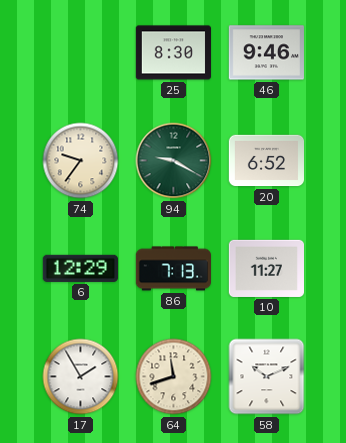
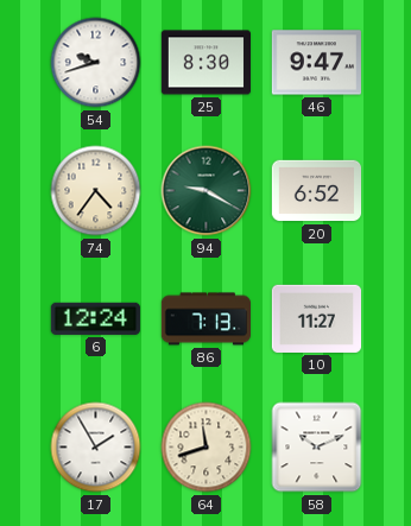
54: none -> 9:42 (96, 63)
46: 9:46 -> 9:47 (316, 63)
74: 9:36 -> 4:36 (96, 191)
6: 12:29 -> 12:24 (95, 318)
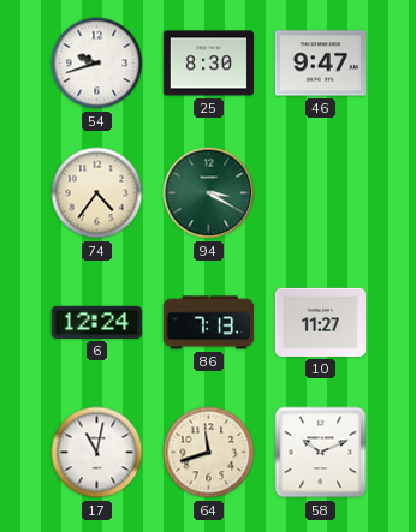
94: 9:20 -> 3:20 (209, 193)
20: 6:52 -> none (316, 191)
17: 1:55 -> 11:02 (97, 453)
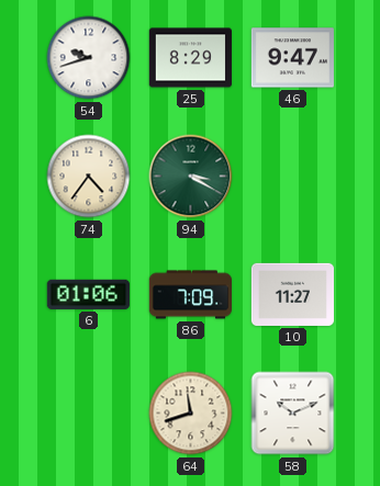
25: 8:30 -> 8:29 (190, 58)
6: 12:24 -> 01:06 (88, 294)
86: 7:13 -> 7:09 (190, 295)
17: 11:02 -> none (97, 453)
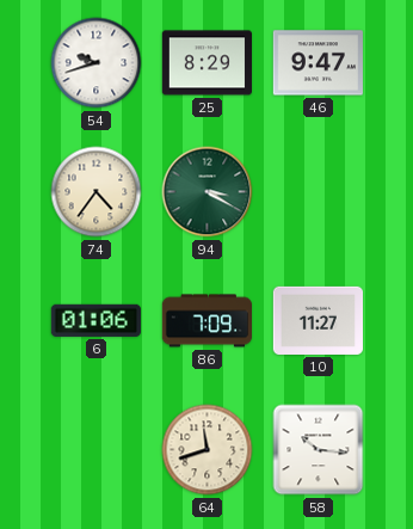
58: 10:11 -> 10:16 (319, 450)
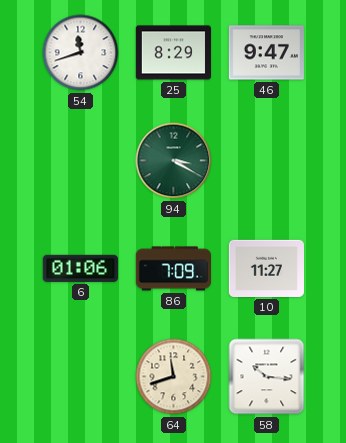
54: 9:42 -> 11:42 (81, 53)
74: 4:36 -> none (97, 192)
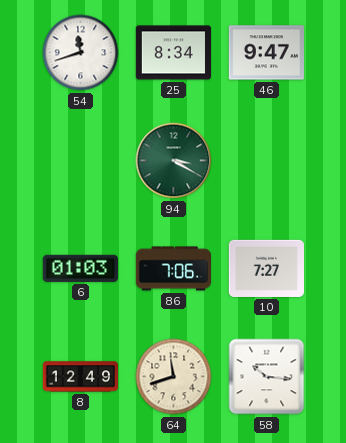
25: 8:29 -> 8:34 (173, 53)
6: 01:06 -> 01:03 (80, 268)
86: 7:09 -> 7:06 (173, 269)
10: 11:27 -> 7:27 (266, 268)
8: none -> 12:49 (80, 377)
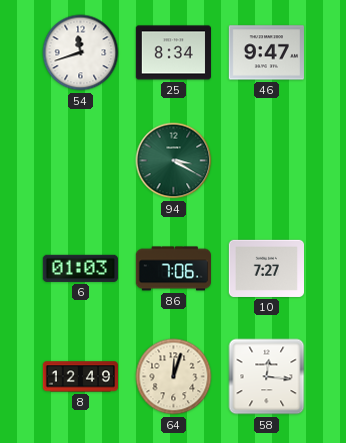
64: 11:42 -> 12:03 (174, 377)
58: 10:16 -> 12:16 (267, 377)
